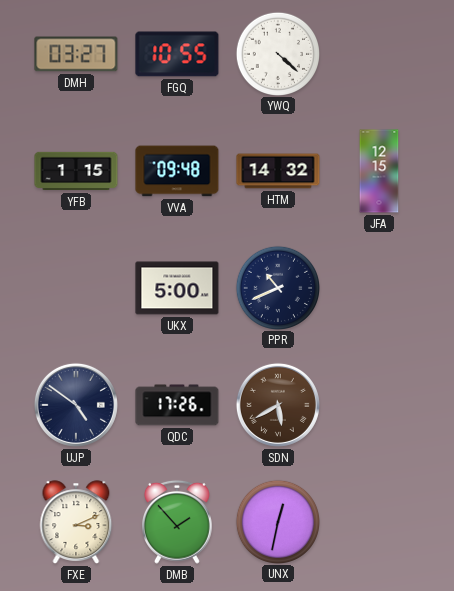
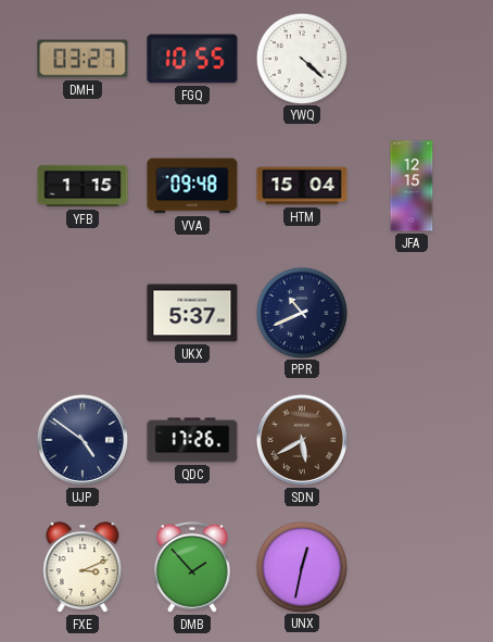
HTM: 14:32 -> 15:04 (302, 186)
UKX: 5:00 -> 5:37 (192, 313)
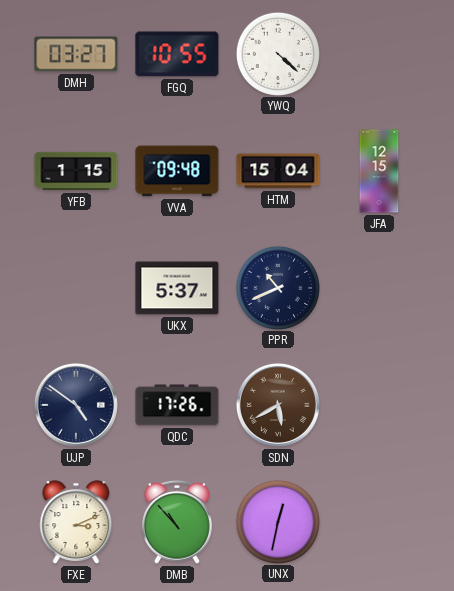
DMB: 1:53 -> 10:53 (178, 522)
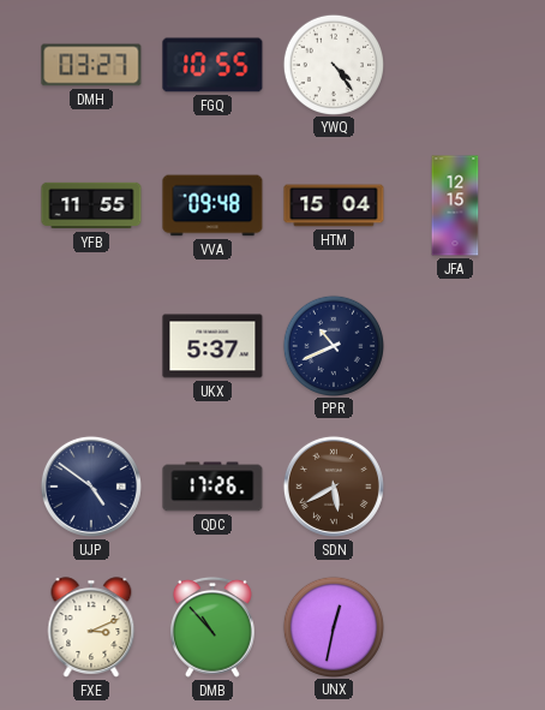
YWQ: 4:22 -> 4:24 (333, 64)
YFB: 1:15 -> 11:55 (91, 205)
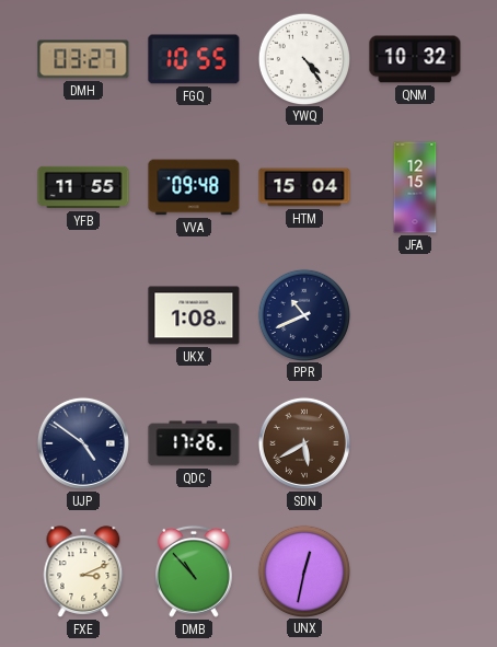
QNM: none -> 10:32 (415, 59)
UKX: 5:37 -> 1:08 (194, 315)
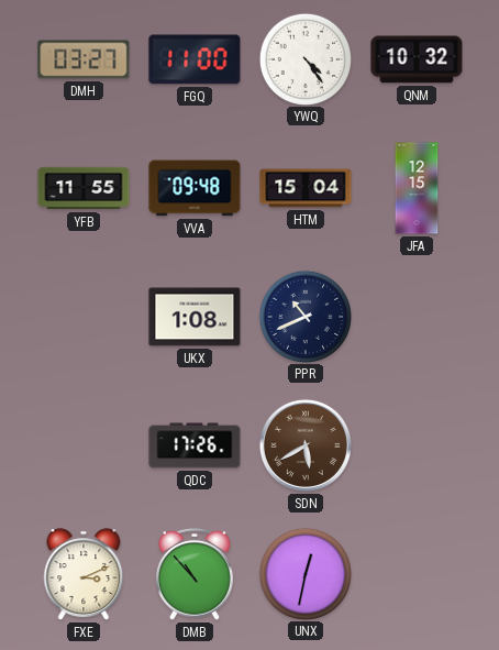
FGQ: 10:55 -> 11:00 (195, 59)
UJP: 4:51 -> none (83, 443)
